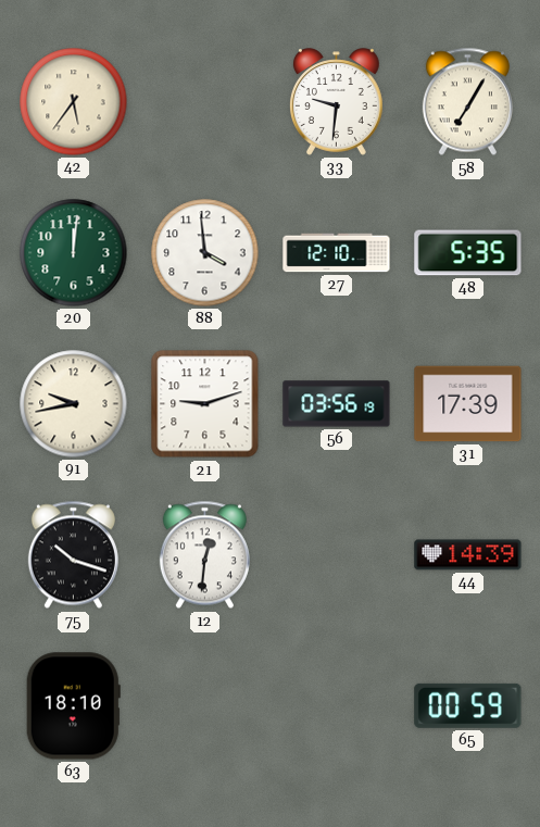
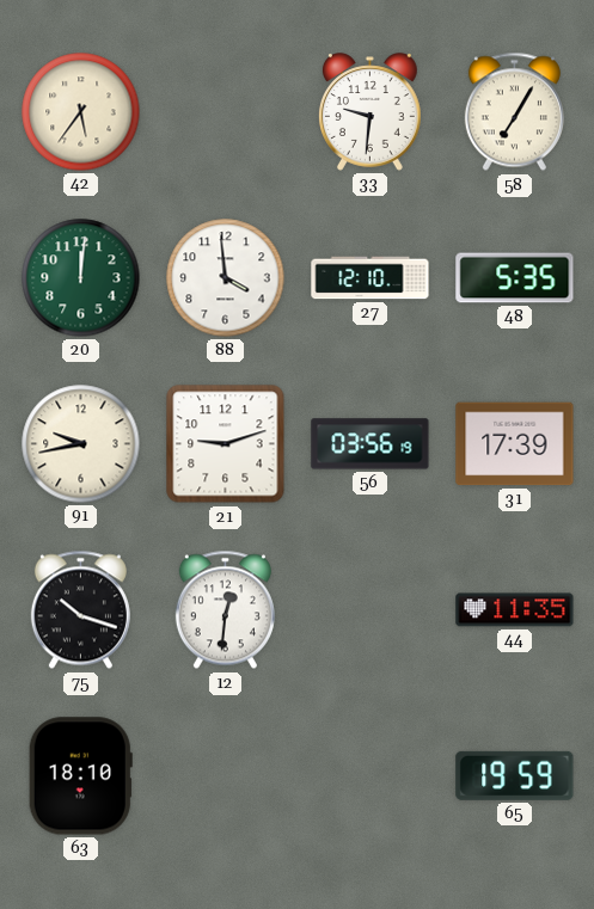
44: 14:39 -> 11:35 (515, 610)
65: 00:59 -> 19:59 (515, 775)
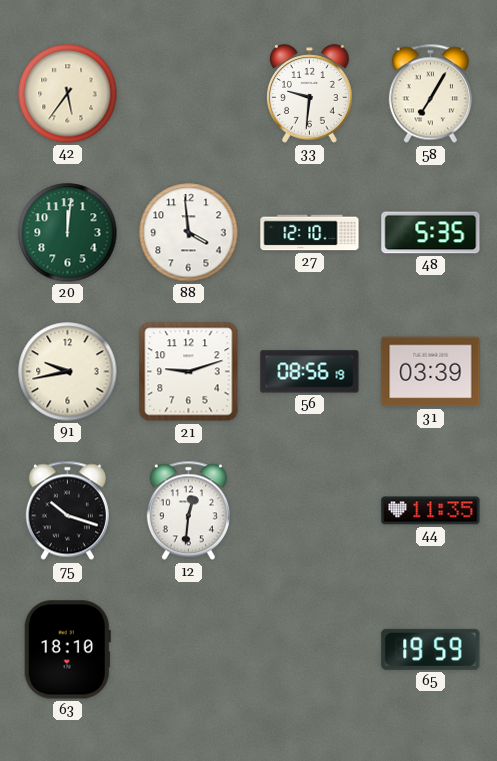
56: 03:56 -> 08:56 (310, 372)
31: 17:39 -> 03:39 (431, 372)
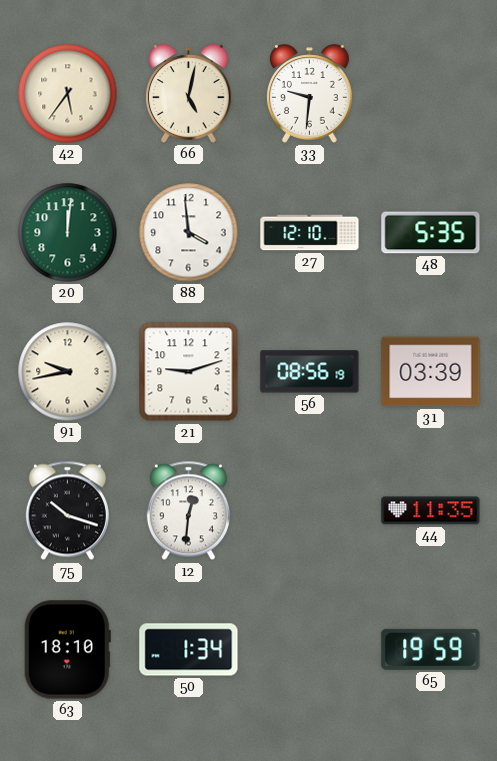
66: none -> 5:02 (189, 94)
58: 7:05 -> none (430, 94)
50: none -> 1:34 (189, 650)
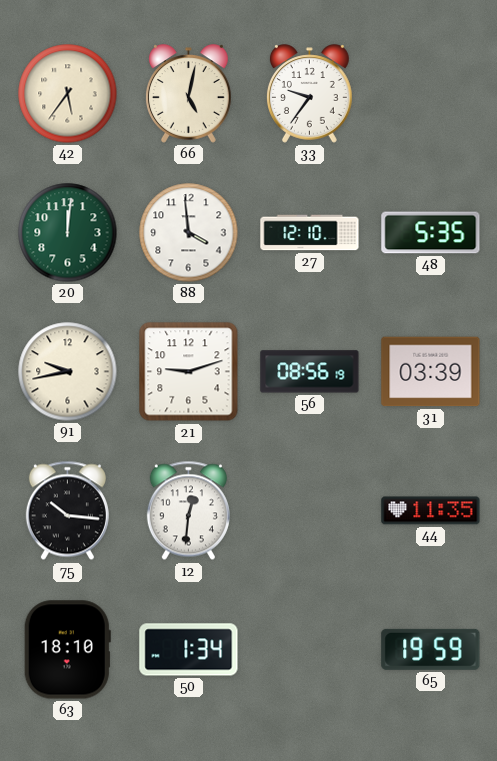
33: 9:31 -> 9:36 (310, 94)
75: 10:18 -> 10:16 (67, 511)
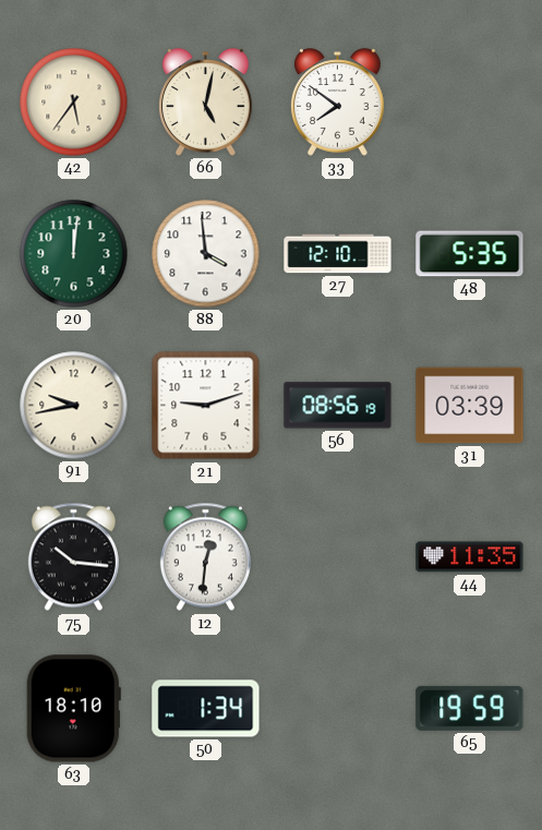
33: 9:36 -> 7:51 (338, 103)
